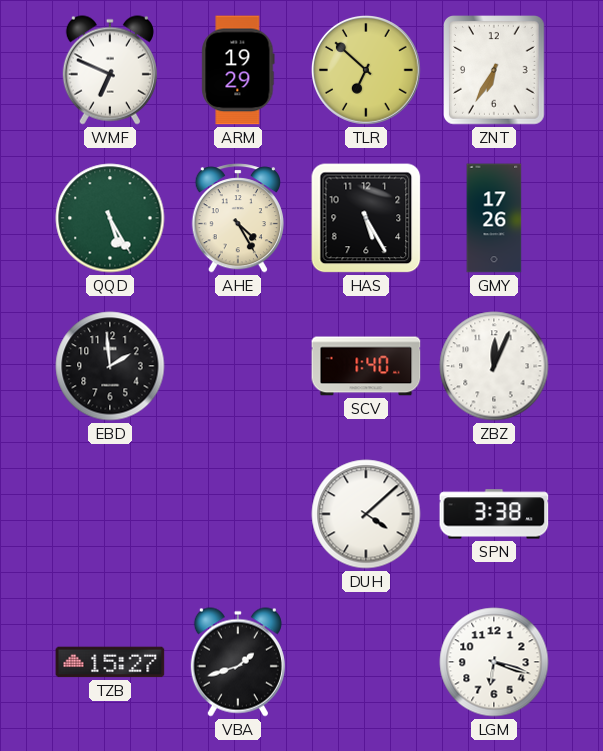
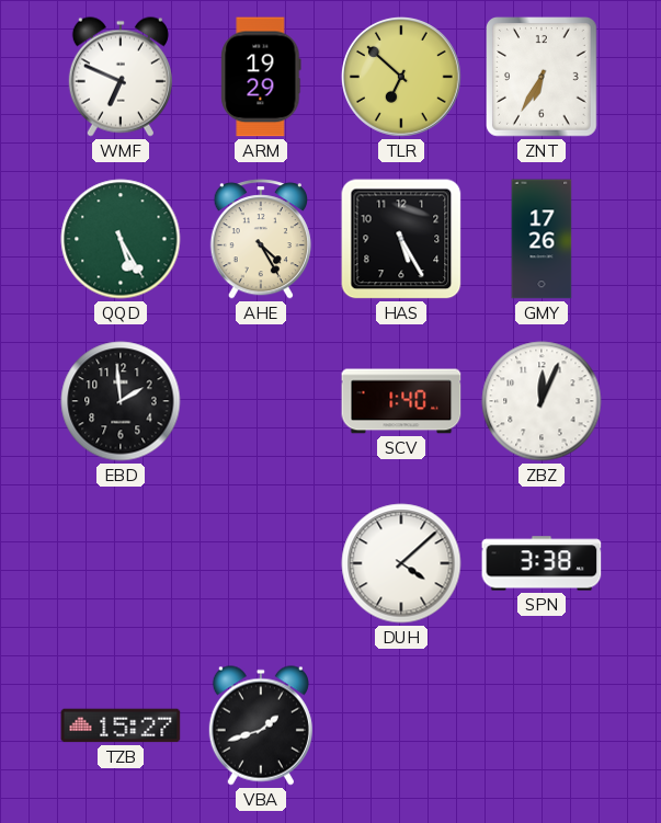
LGM: 6:18 -> none (494, 662)
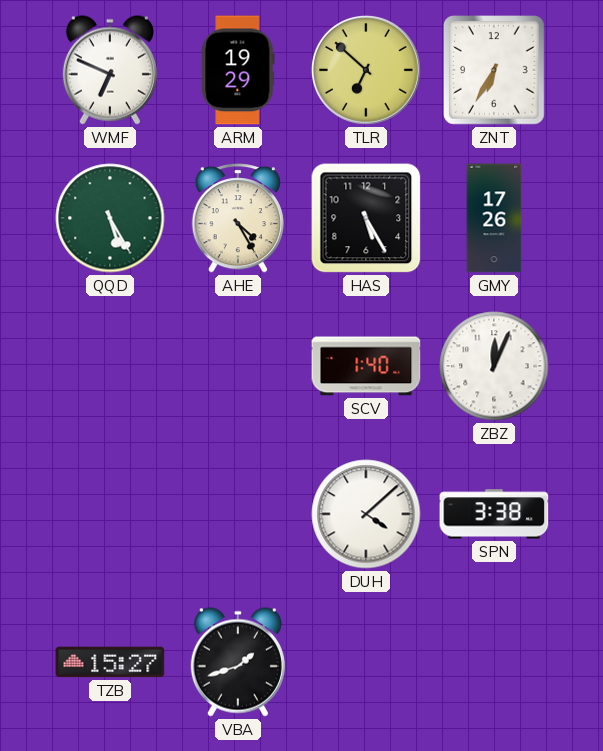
EBD: 1:59 -> none (121, 401)
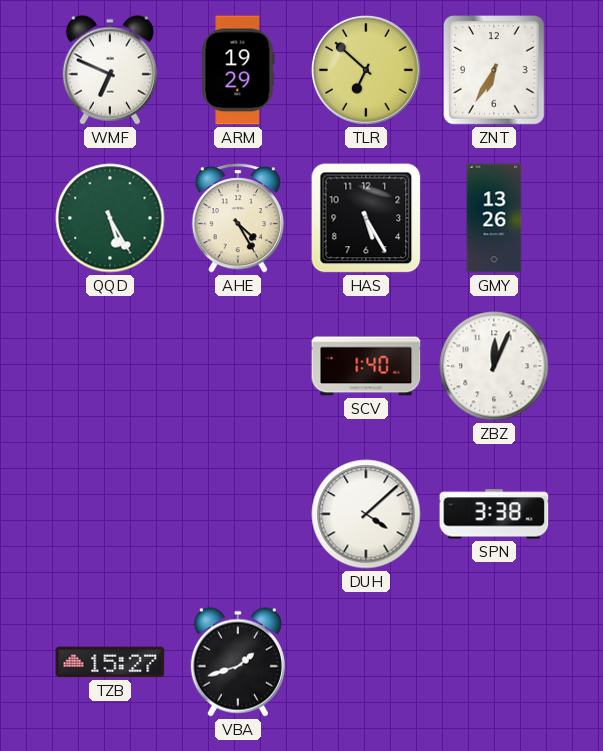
GMY: 17:26 -> 13:26 (494, 218)
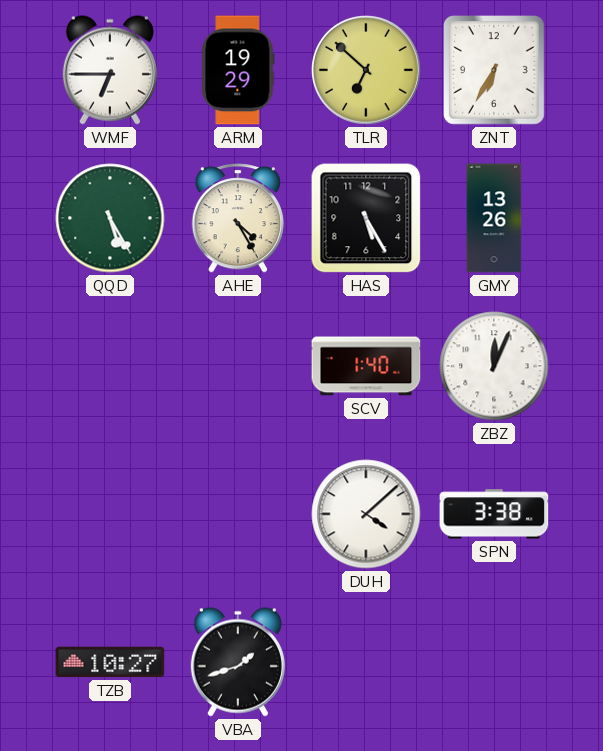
WMF: 6:49 -> 6:45 (110, 70)
TZB: 15:27 -> 10:27 (110, 662)
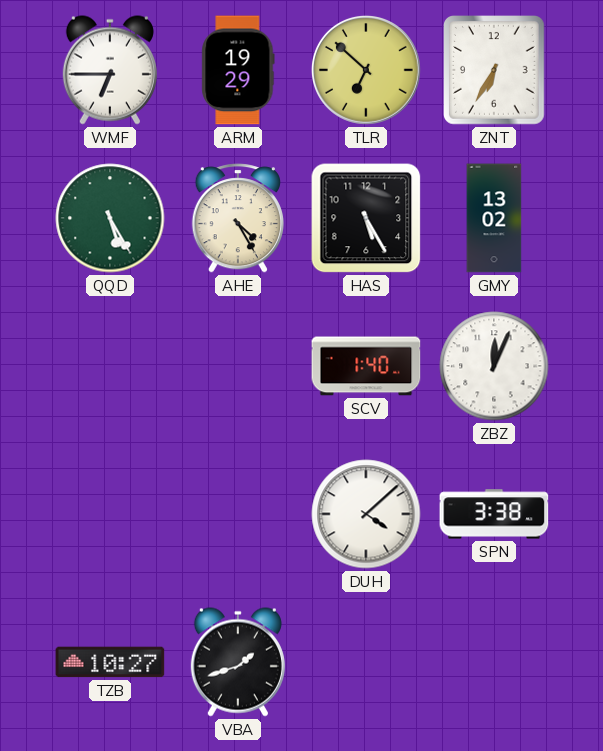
GMY: 13:26 -> 13:02 (494, 218)
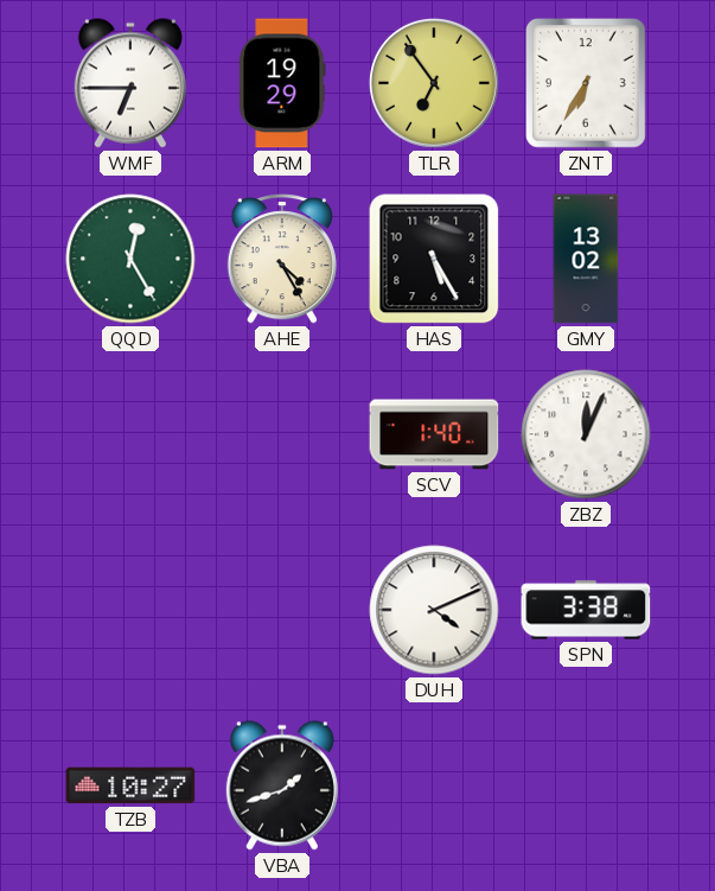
TLR: 6:52 -> 6:54 (434, 83)
QQD: 5:25 -> 12:25 (130, 259)
DUH: 4:08 -> 4:11 (434, 610)
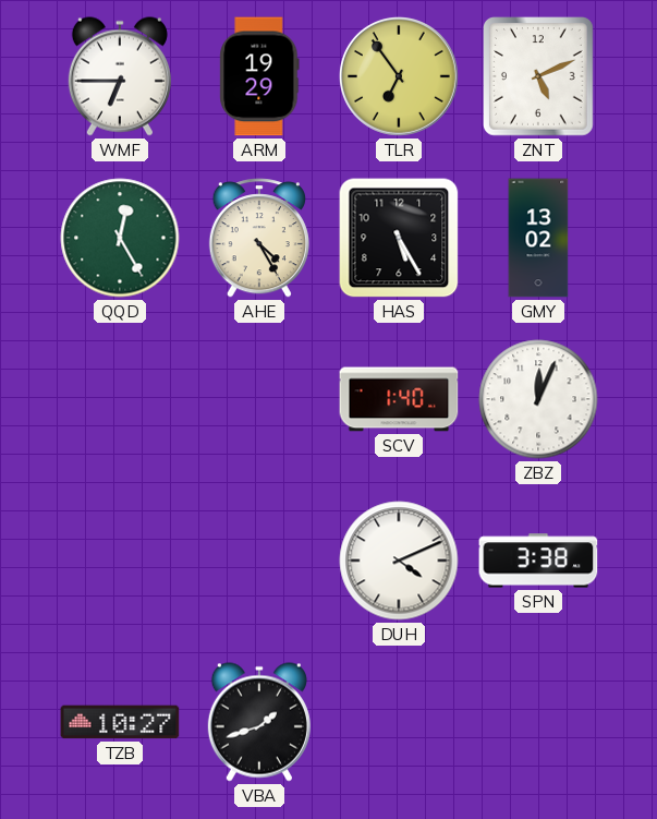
ZNT: 6:35 -> 5:11 (539, 77)
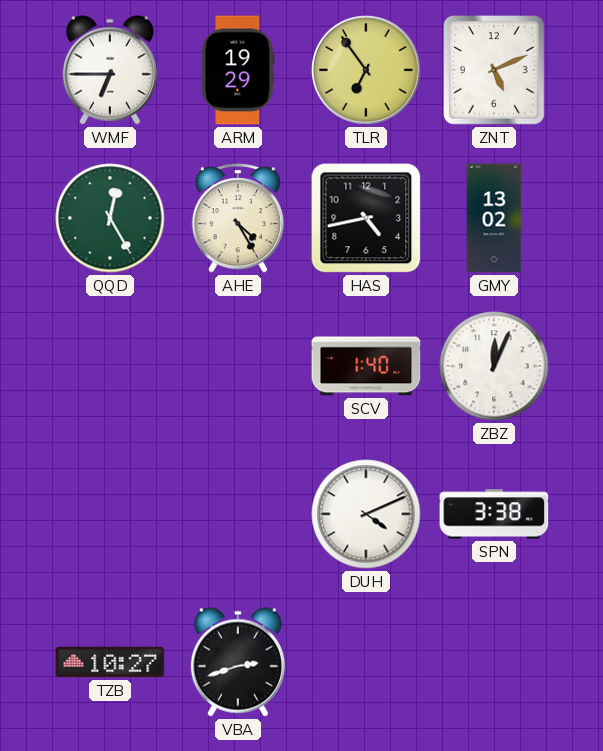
HAS: 5:25 -> 4:43 (366, 218)
VBA: 1:42 -> 2:42 (238, 662)
